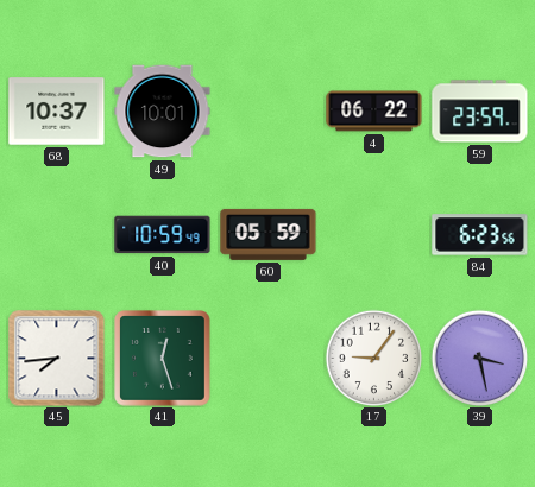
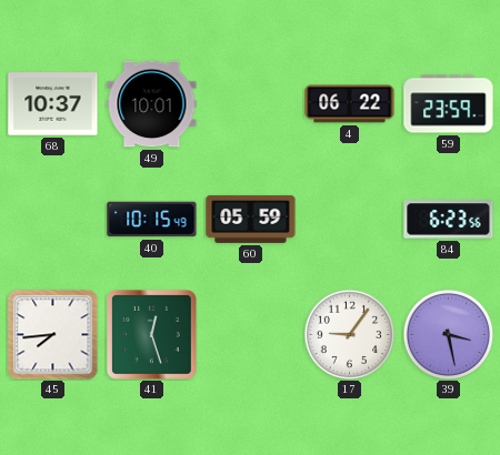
40: 10:59 -> 10:15 (152, 220)
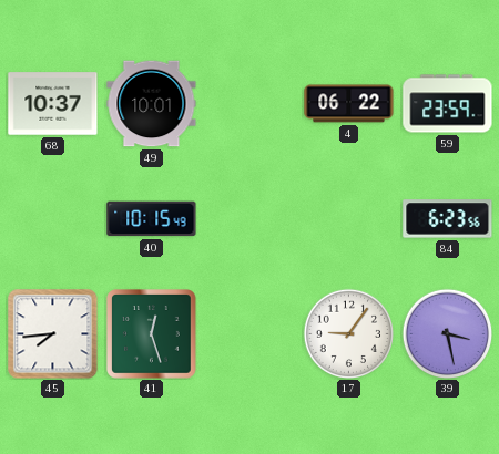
60: 05:59 -> none (251, 219)
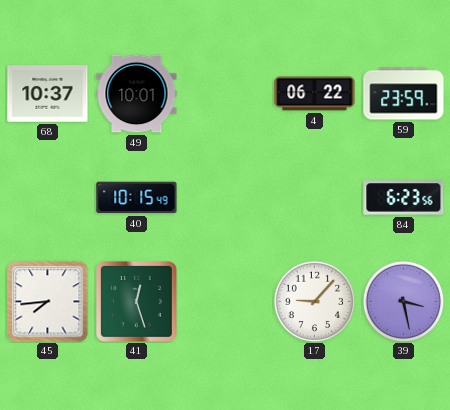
17: 9:06 -> 9:07 (314, 301)
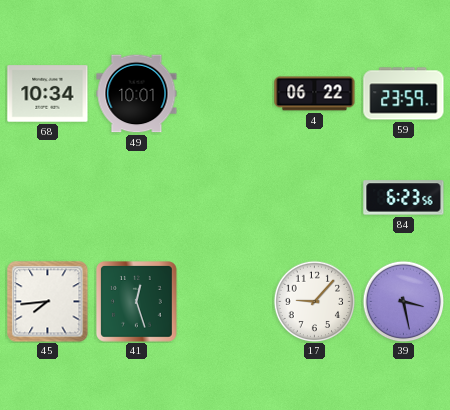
68: 10:37 -> 10:34 (48, 94)
40: 10:15 -> none (137, 198)
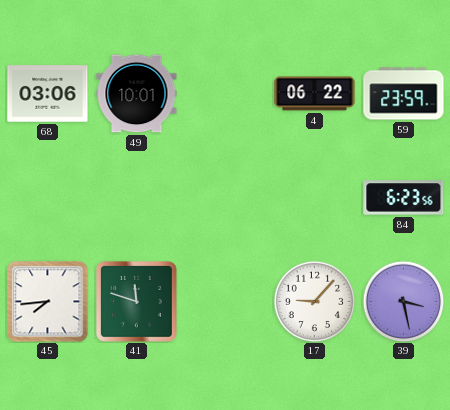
68: 10:34 -> 03:06 (48, 94)
41: 12:27 -> 11:48 (137, 302)
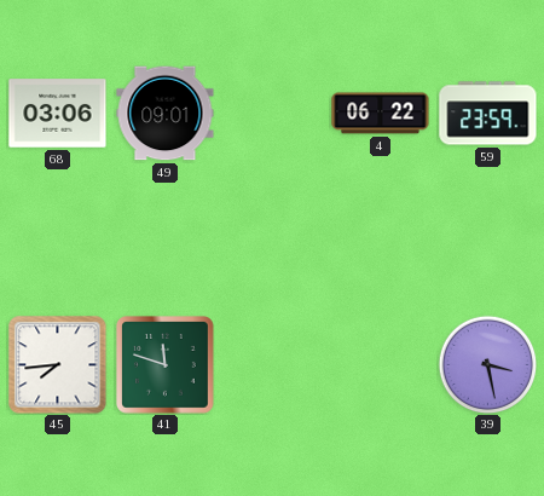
49: 10:01 -> 09:01 (166, 114)
84: 6:23 -> none (404, 198)
17: 9:07 -> none (314, 301)
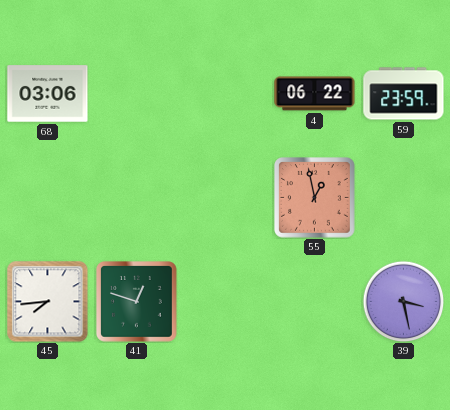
49: 09:01 -> none (166, 114)
55: none -> 12:58 (315, 198)
41: 11:48 -> 12:48 (137, 302)
